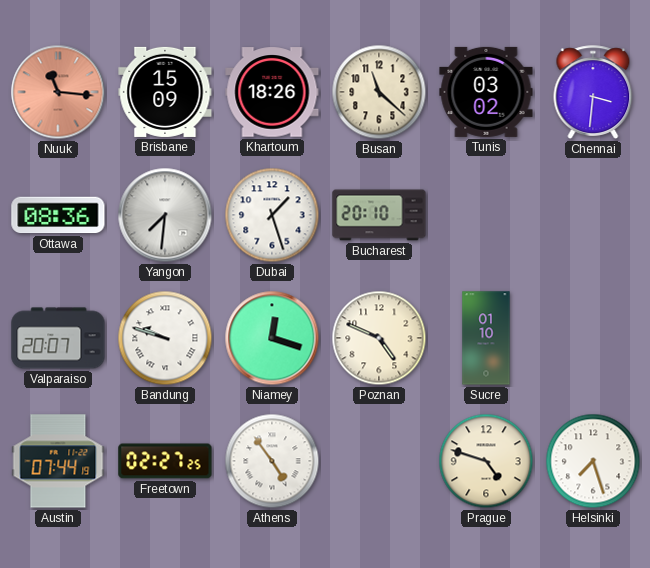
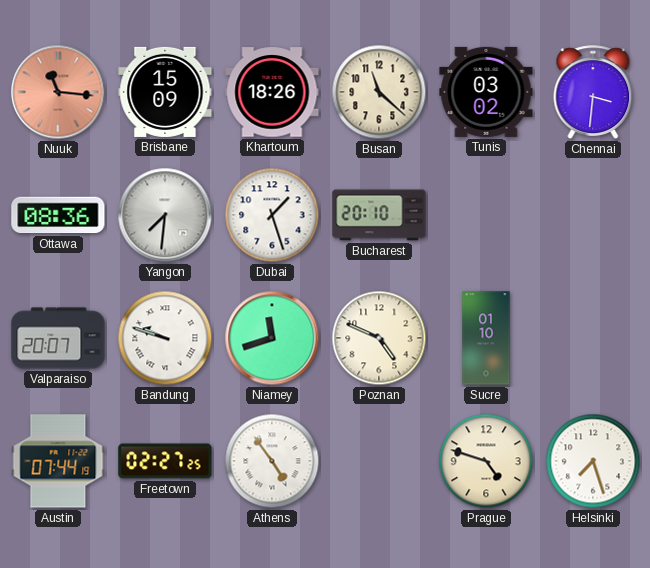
Niamey: 12:18 -> 11:42 (272, 338)
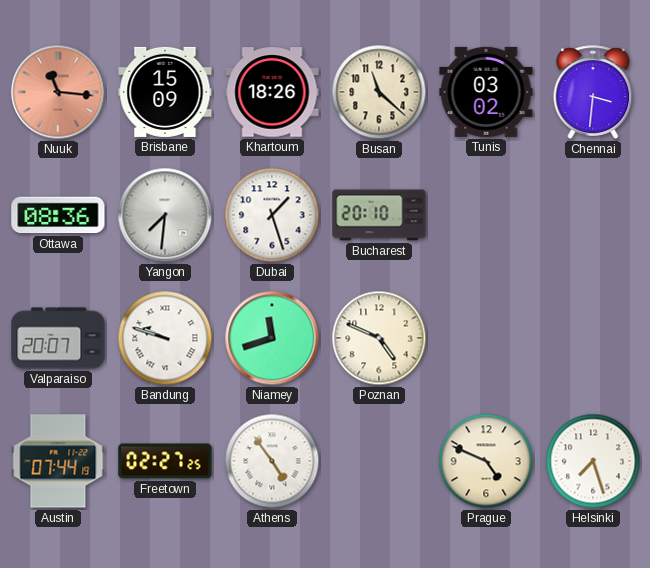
Sucre: 01:10 -> none (486, 338)
Prague: 4:48 -> 4:49 (486, 461)
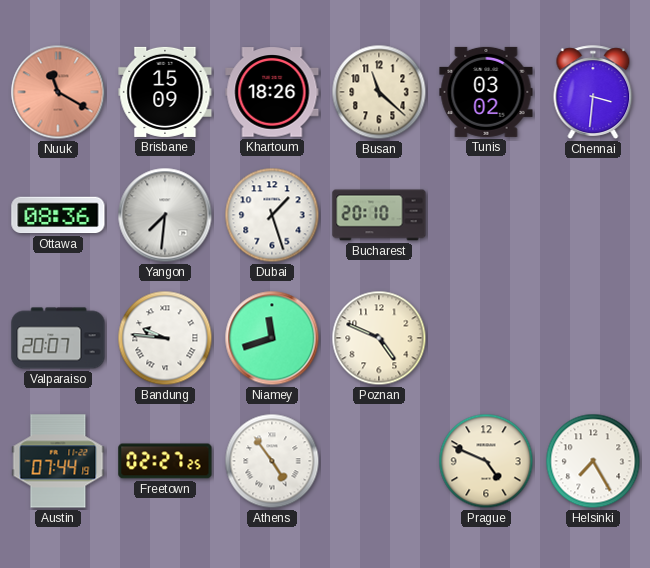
Nuuk: 11:16 -> 11:20 (58, 92)
Bandung: 9:48 -> 9:46 (165, 338)
Helsinki: 7:27 -> 7:25 (593, 461)
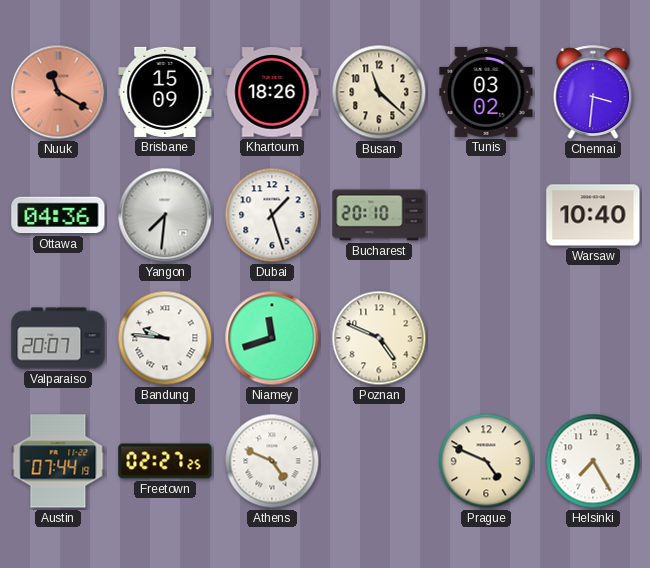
Ottawa: 08:36 -> 04:36 (58, 215)
Warsaw: none -> 10:40 (593, 215)
Athens: 4:54 -> 4:49 (272, 461)
